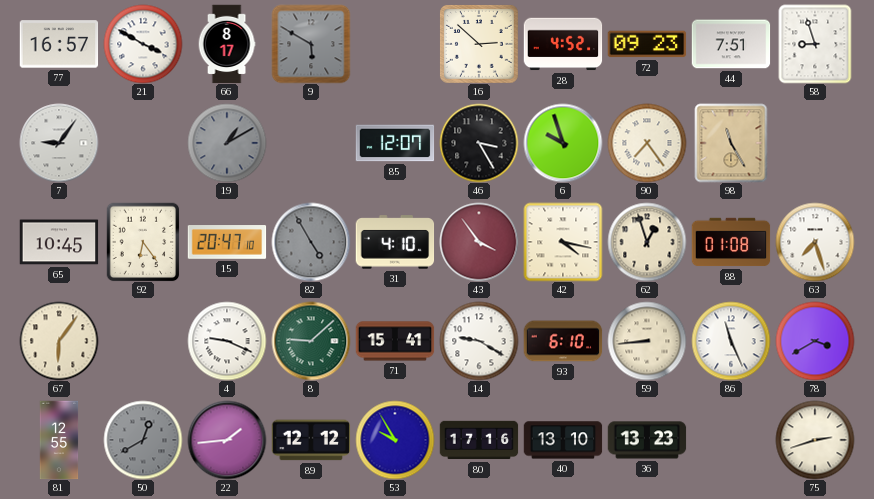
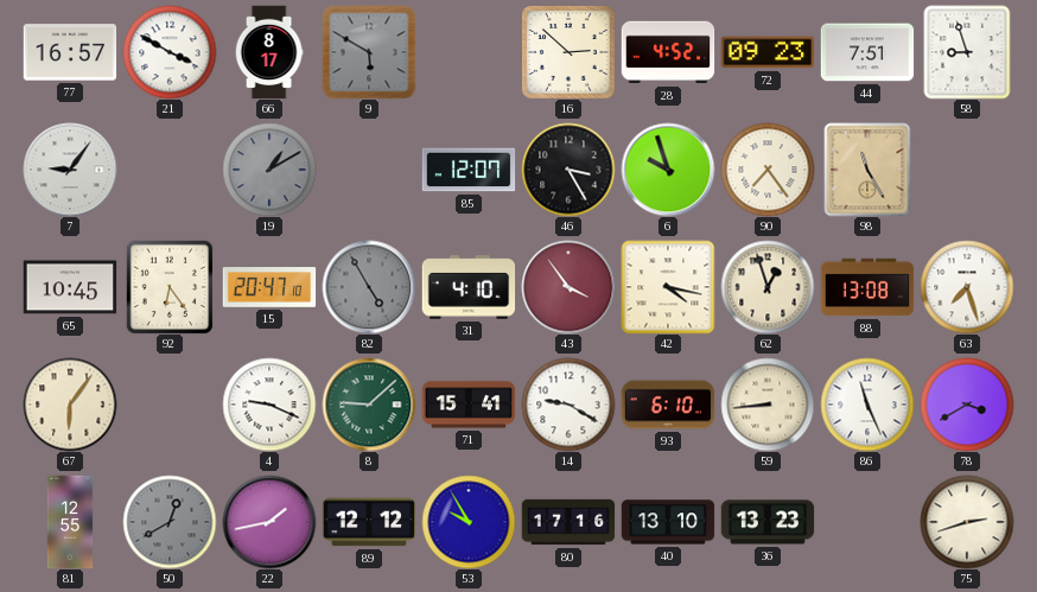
88: 01:08 -> 13:08 (867, 287)
22: 1:44 -> 1:43 (269, 522)
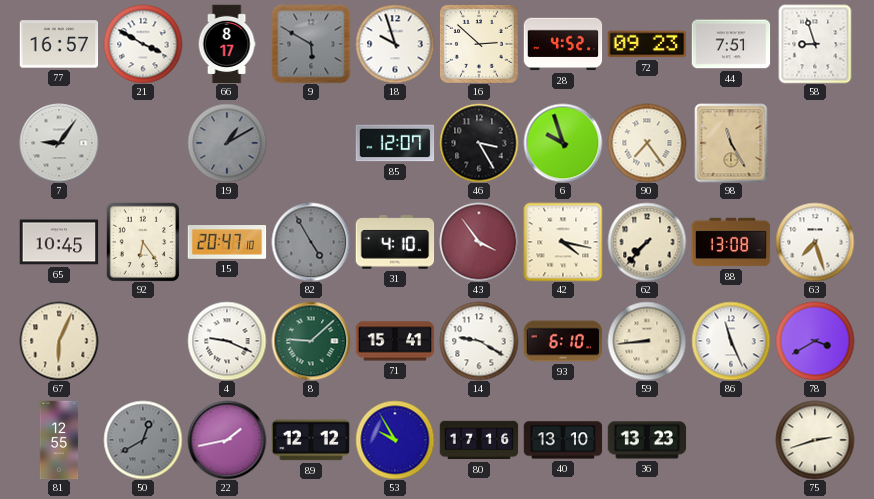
18: none -> 9:57 (395, 44)
62: 12:57 -> 7:37 (647, 242)
67: 6:06 -> 6:04 (59, 341)
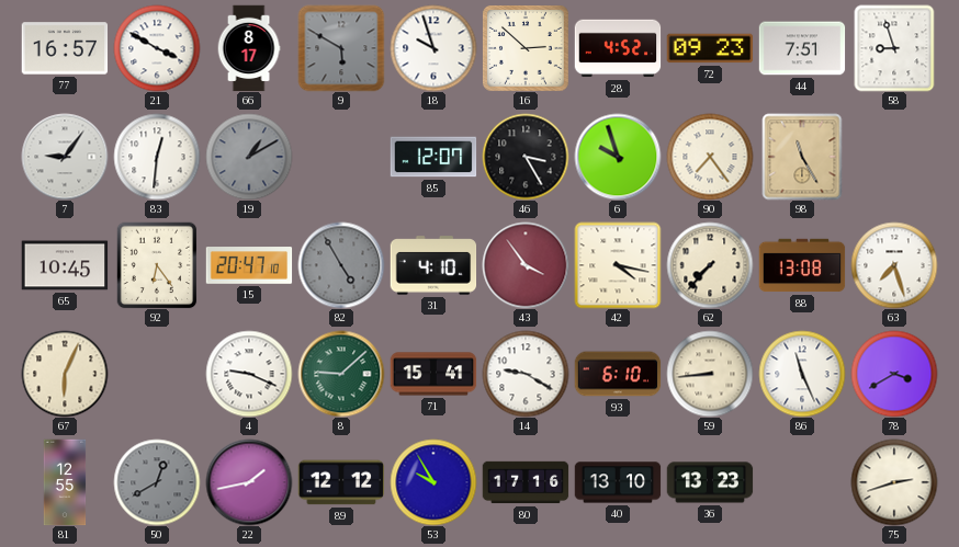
83: none -> 12:31 (157, 157)
